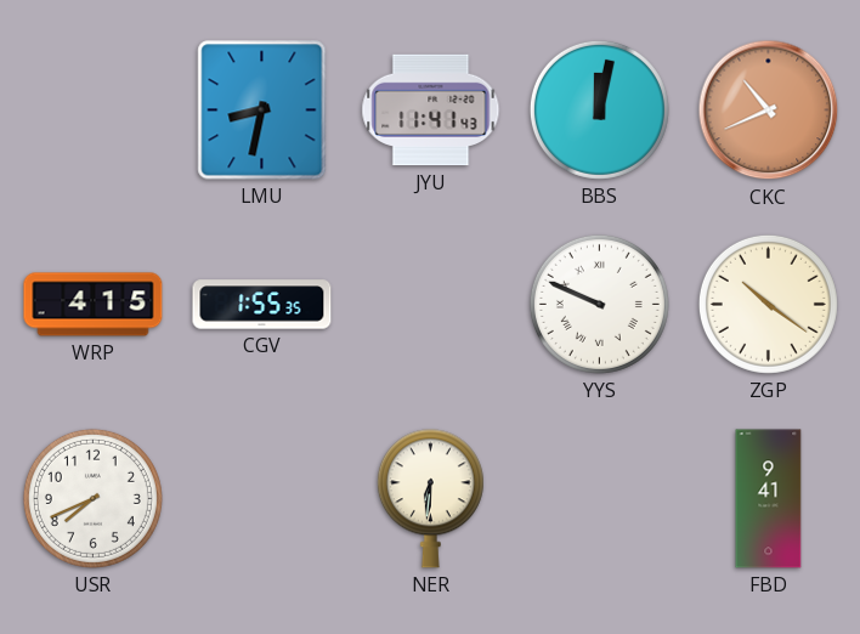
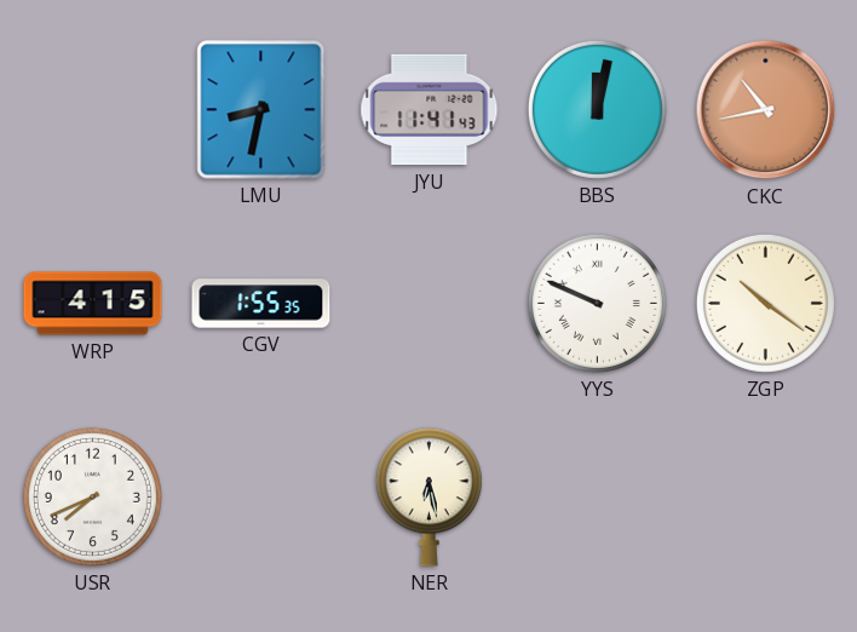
CKC: 10:41 -> 10:43 (766, 110)
NER: 6:31 -> 6:28 (428, 498)
FBD: 9:41 -> none (769, 499)
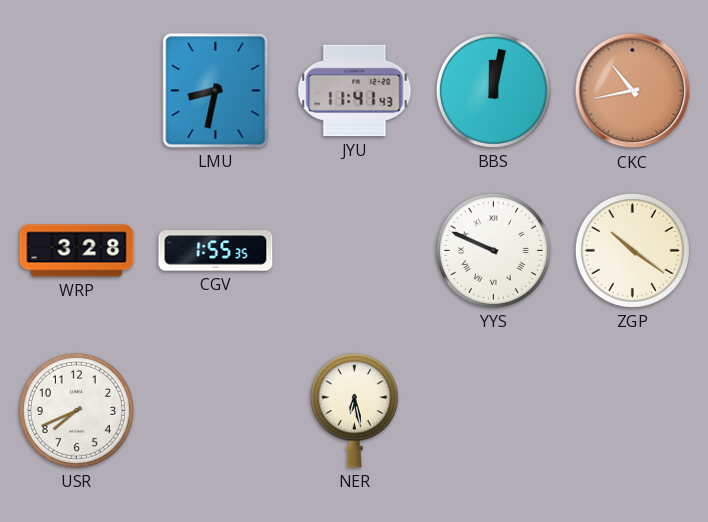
WRP: 4:15 -> 3:28 (77, 251)
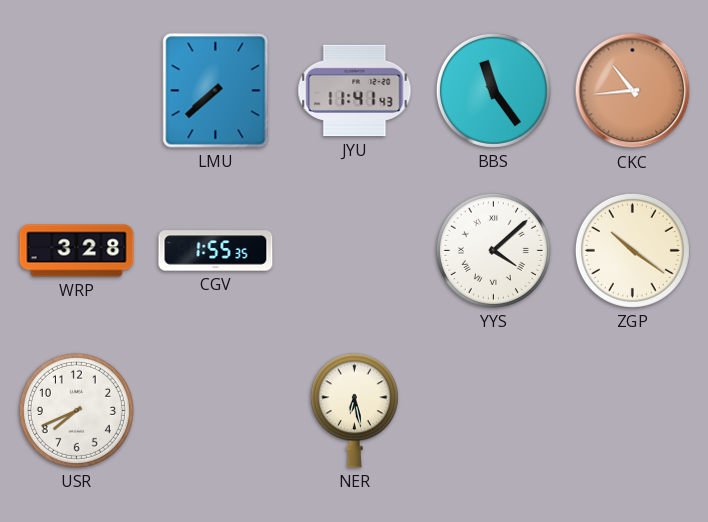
LMU: 8:32 -> 7:38 (216, 91)
BBS: 12:02 -> 11:24 (493, 90)
CKC: 10:43 -> 10:44 (633, 91)
YYS: 9:49 -> 4:08 (493, 250)
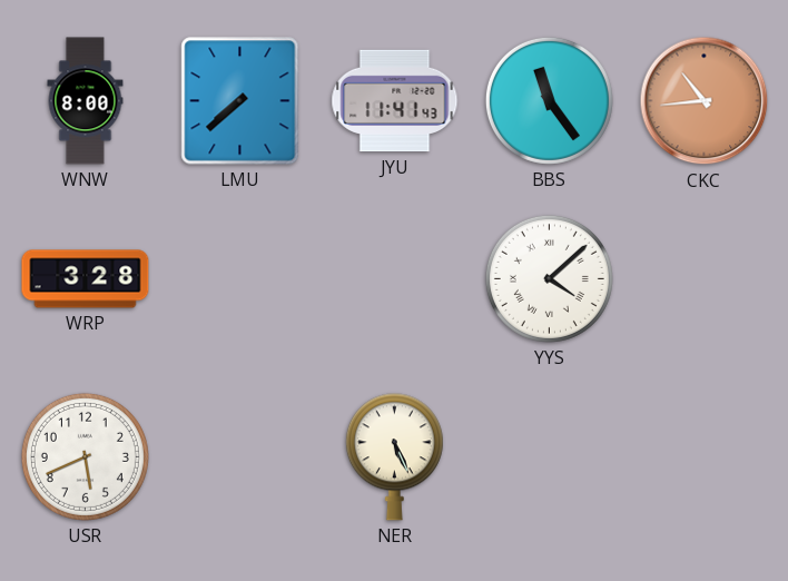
WNW: none -> 8:00 (86, 101)
CGV: 1:55 -> none (216, 251)
ZGP: 10:21 -> none (632, 250)
USR: 7:41 -> 5:41 (85, 456)
NER: 6:28 -> 5:26 (394, 457)
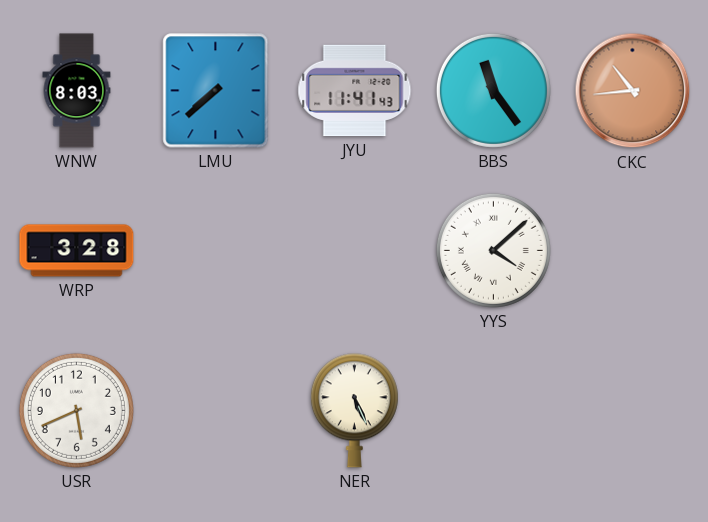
WNW: 8:00 -> 8:03 (77, 91)
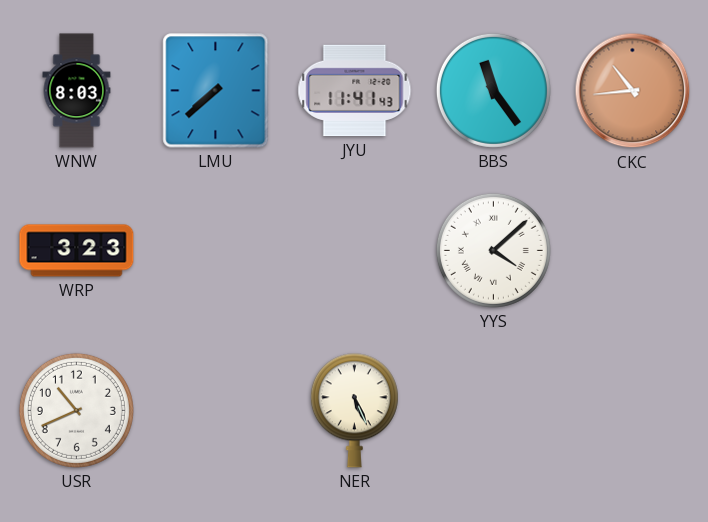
WRP: 3:28 -> 3:23 (77, 251)
USR: 5:41 -> 10:41 (76, 410)
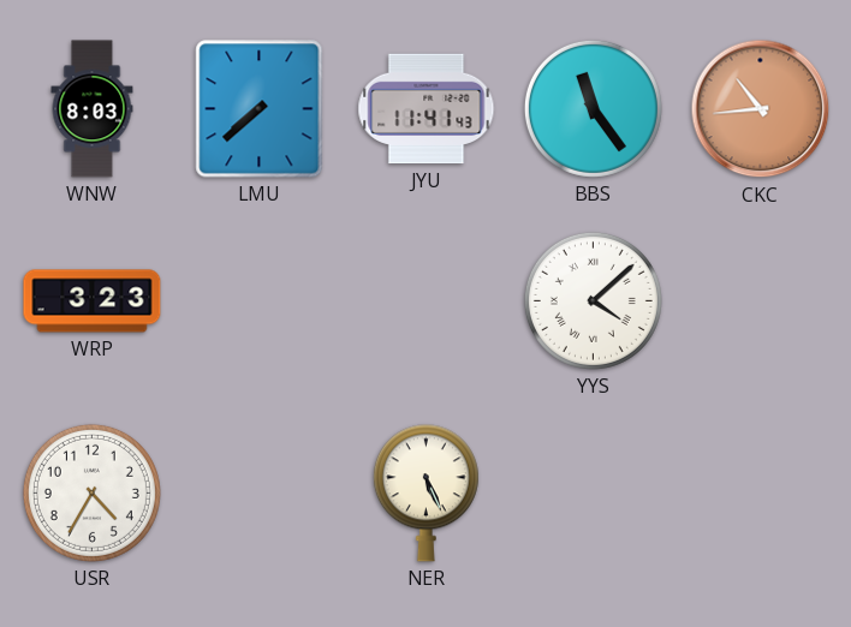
USR: 10:41 -> 4:35 (91, 492)
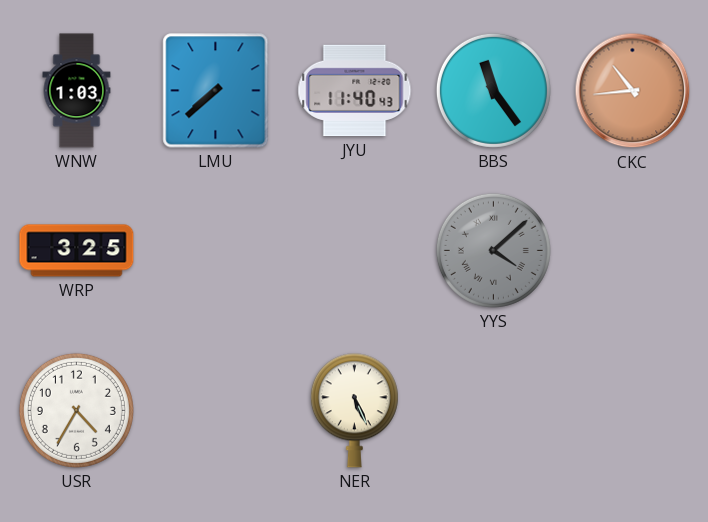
WNW: 8:03 -> 1:03 (77, 91)
JYU: 11:41 -> 11:40 (355, 91)
WRP: 3:23 -> 3:25 (77, 251)
YYS dial: white -> grey (493, 250)
